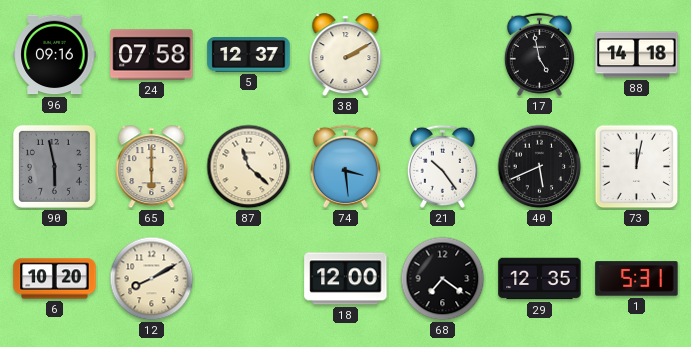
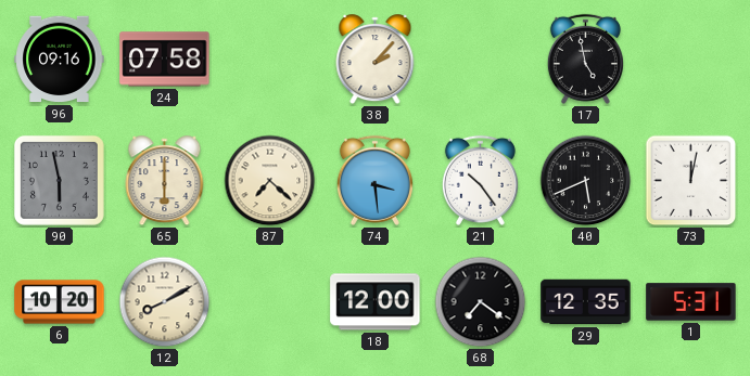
5: 12:37 -> none (249, 55)
38: 2:10 -> 2:07 (376, 60)
88: 14:18 -> none (637, 55)
87: 11:22 -> 7:22 (270, 181)
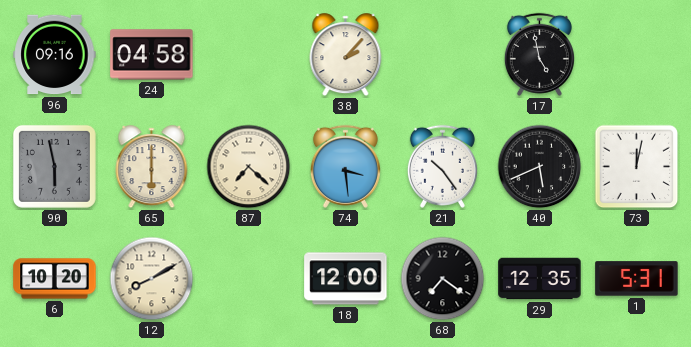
24: 07:58 -> 04:58 (152, 55)
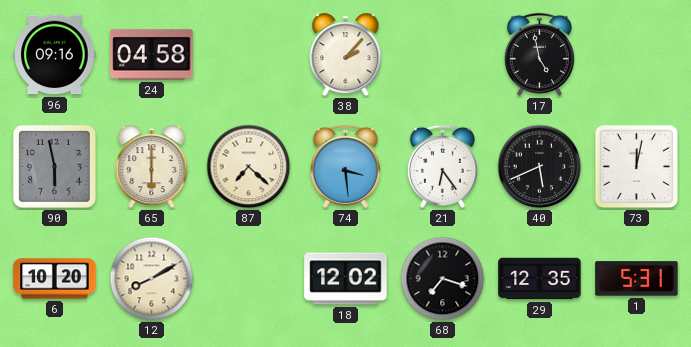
21: 10:24 -> 6:24 (442, 166)
18: 12:00 -> 12:02 (346, 279)
68: 7:21 -> 7:18 (443, 279)
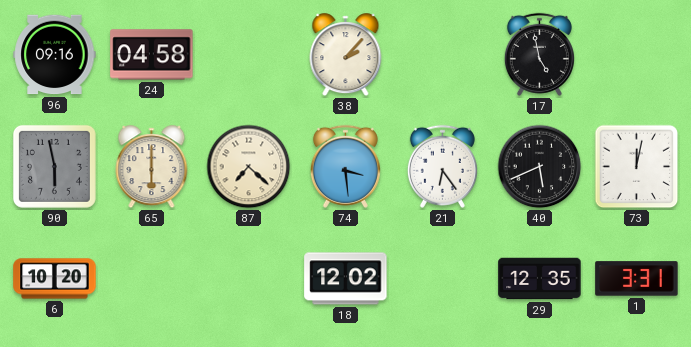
12: 8:10 -> none (152, 279)
68: 7:18 -> none (443, 279)
1: 5:31 -> 3:31 (637, 279)
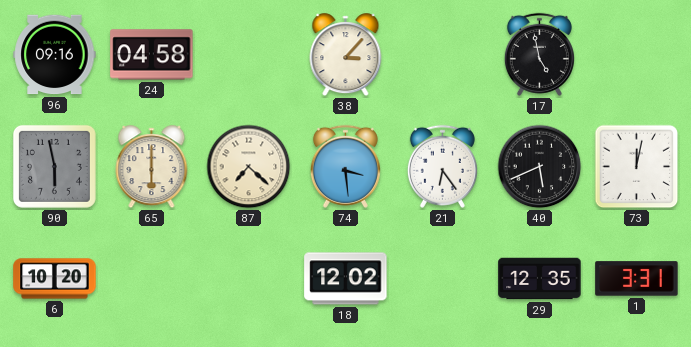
38: 2:07 -> 3:07 (346, 55)
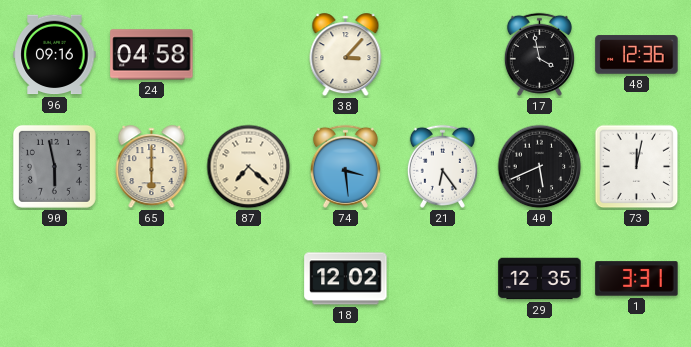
17: 4:58 -> 3:58 (539, 54)
48: none -> 12:36 (637, 55)
6: 10:20 -> none (55, 279)
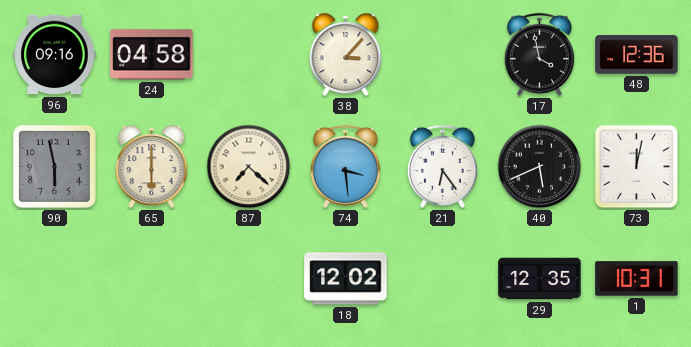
1: 3:31 -> 10:31 (637, 279)
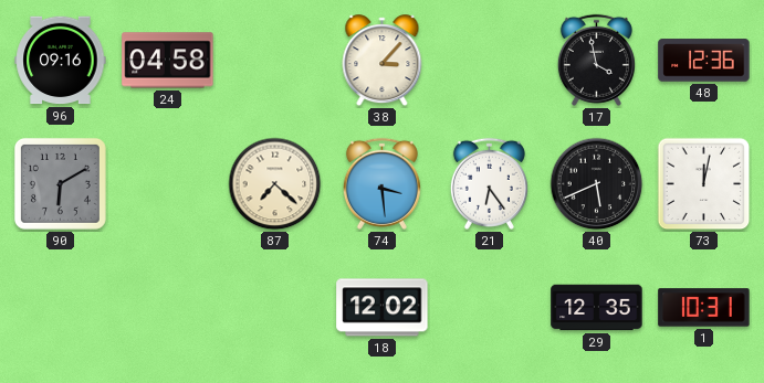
90: 5:58 -> 6:10 (60, 183)
65: 6:00 -> none (152, 167)
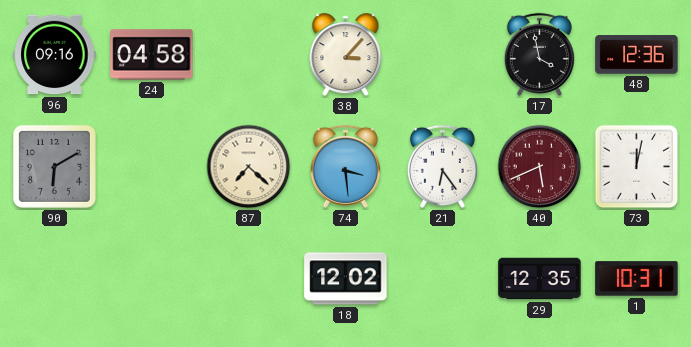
40 dial: black -> burgundy (540, 167)
